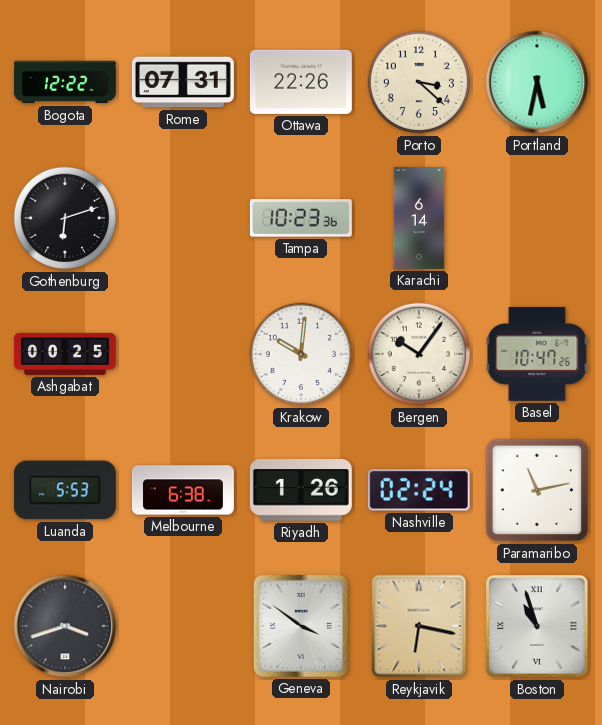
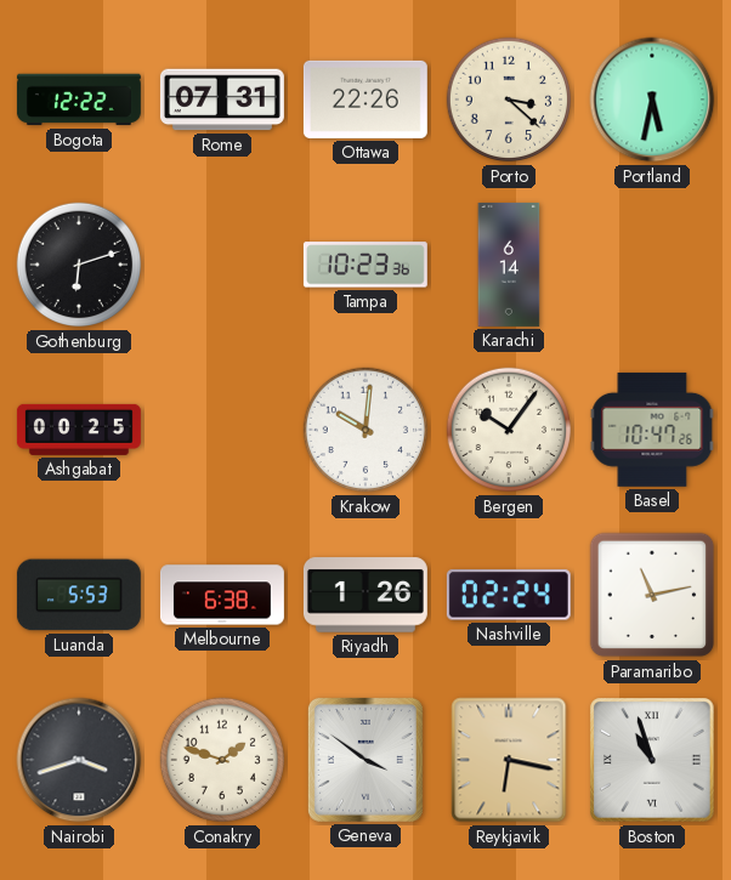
Conakry: none -> 1:48 (222, 760)
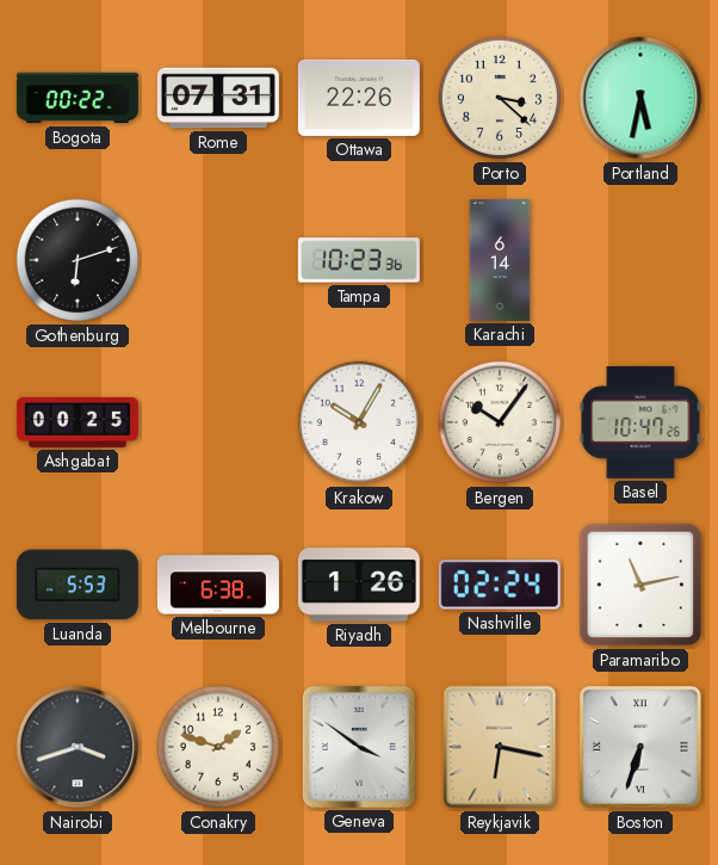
Bogota: 12:22 -> 00:22 (78, 98)
Krakow: 10:01 -> 10:05 (359, 422)
Boston: 10:57 -> 6:33 (640, 747)
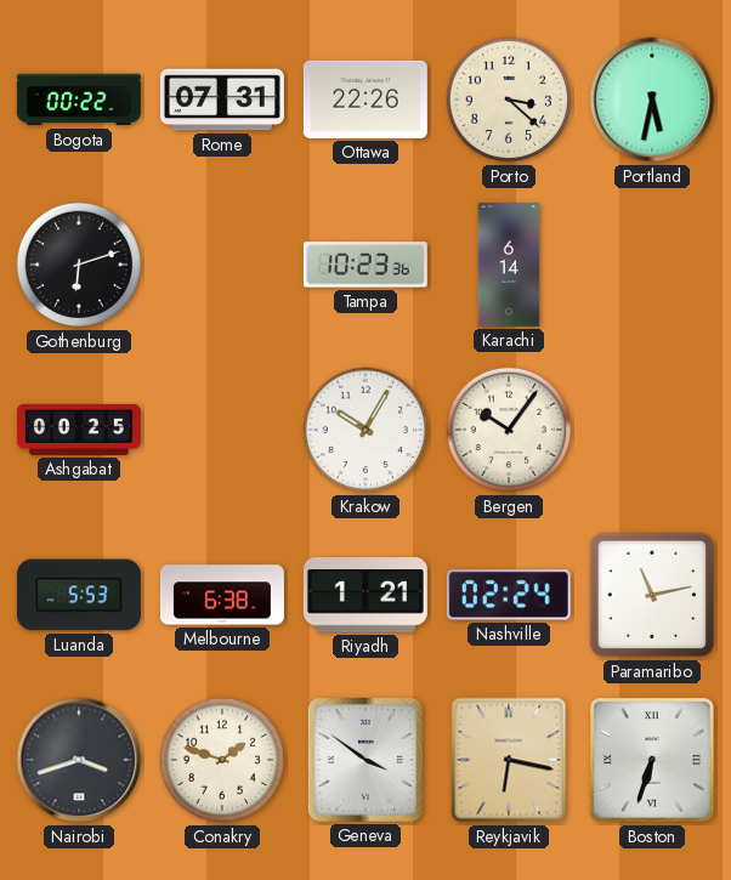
Basel: 10:47 -> none (640, 422)
Riyadh: 1:26 -> 1:21 (365, 595)
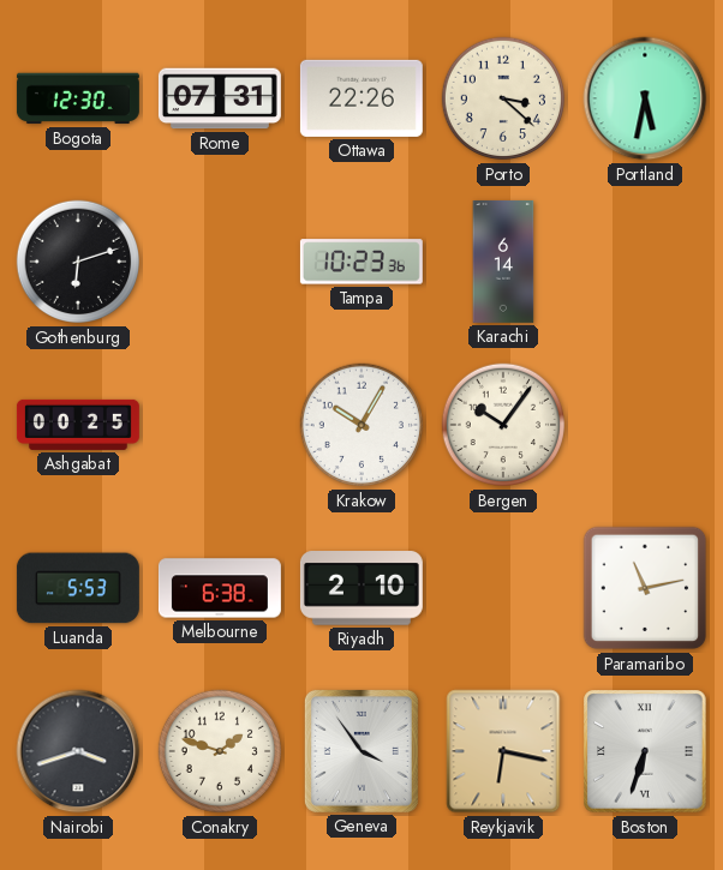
Bogota: 00:22 -> 12:30 (78, 98)
Riyadh: 1:21 -> 2:10 (361, 588)
Nashville: 02:24 -> none (509, 595)
Geneva: 3:51 -> 3:54 (361, 751)
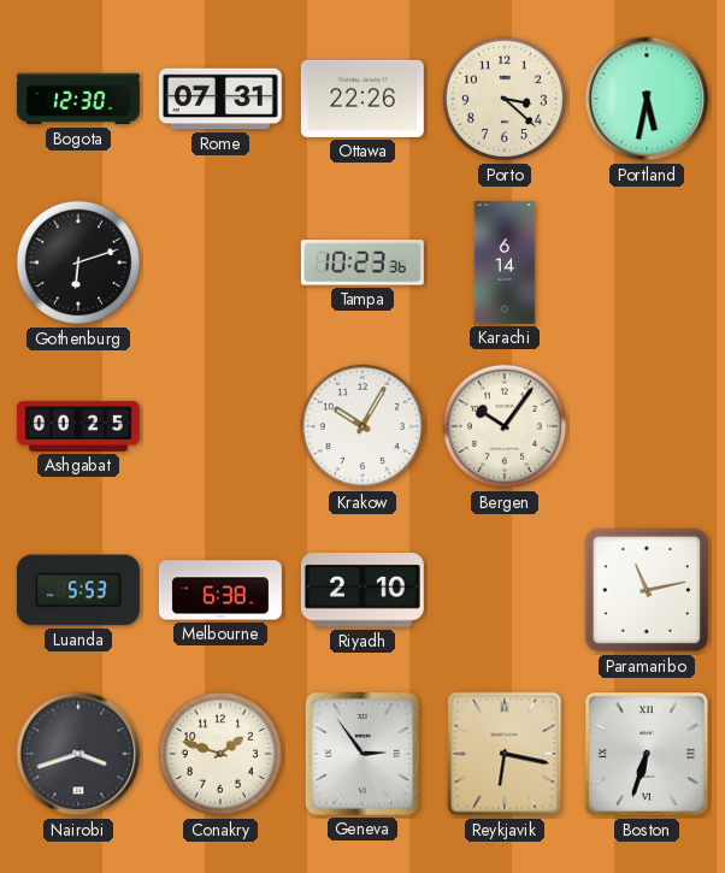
Geneva: 3:54 -> 2:54 (362, 754)
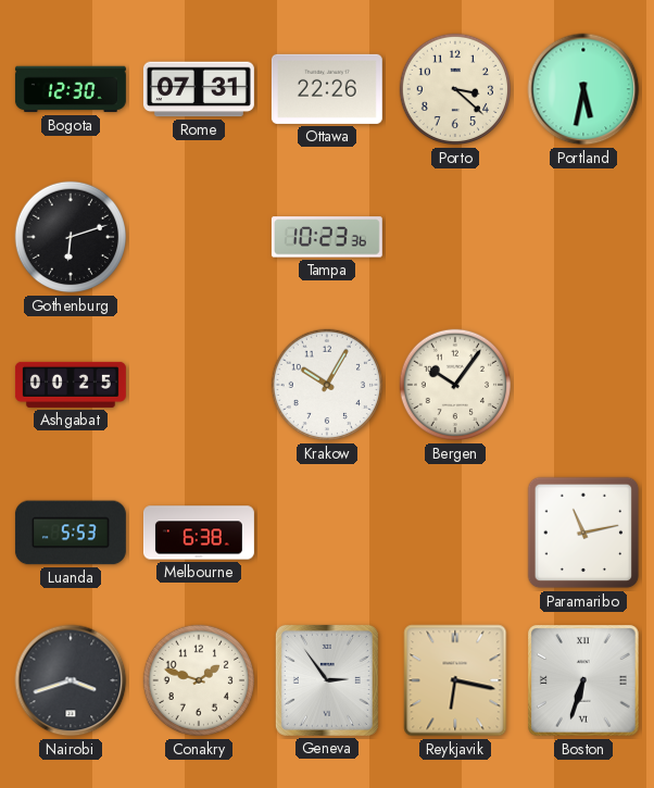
Karachi: 6:14 -> none (505, 263)
Riyadh: 2:10 -> none (362, 590)
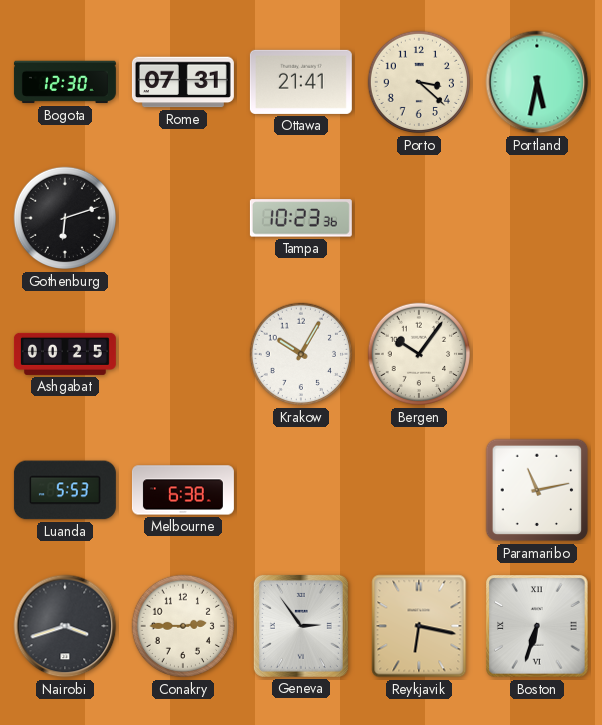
Ottawa: 22:26 -> 21:41 (301, 82)
Conakry: 1:48 -> 2:45 (183, 626)
